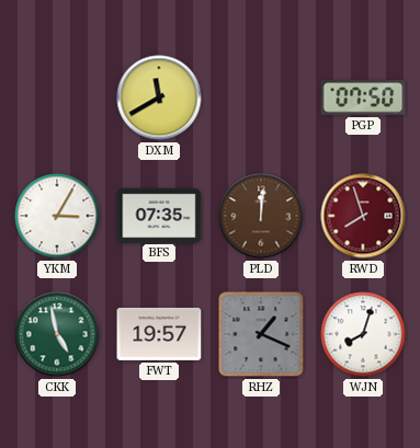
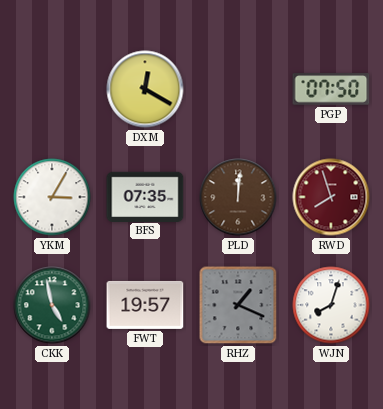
DXM: 11:40 -> 12:20 (145, 89)
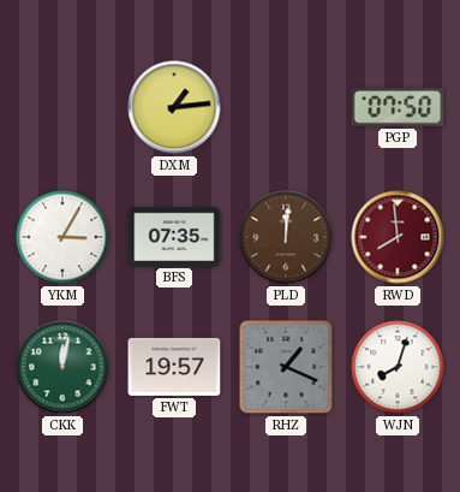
DXM: 12:20 -> 1:14 (174, 107)
RWD: 7:57 -> 7:59 (398, 237)
CKK: 4:58 -> 12:02 (62, 367)
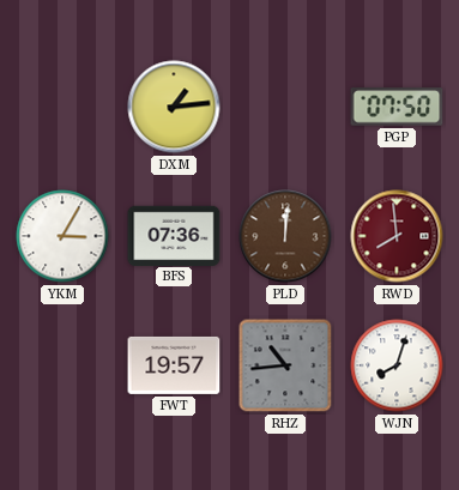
BFS: 07:35 -> 07:36 (174, 235)
CKK: 12:02 -> none (62, 367)
RHZ: 1:19 -> 10:44 (285, 365)
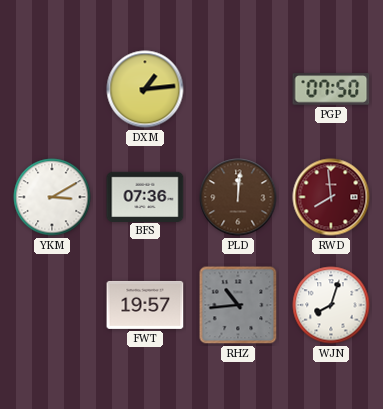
YKM: 3:05 -> 3:10 (52, 197)
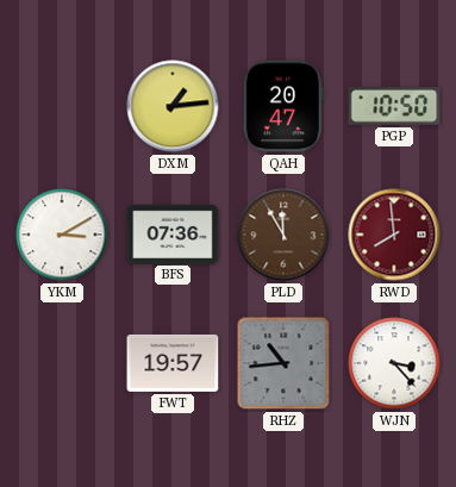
QAH: none -> 20:47 (283, 106)
PGP: 07:50 -> 10:50 (394, 106)
PLD: 12:01 -> 11:55 (283, 235)
WJN: 8:03 -> 3:23 (394, 363)
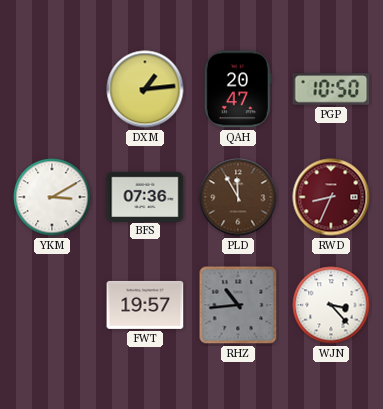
RWD: 7:59 -> 8:34 (331, 197)
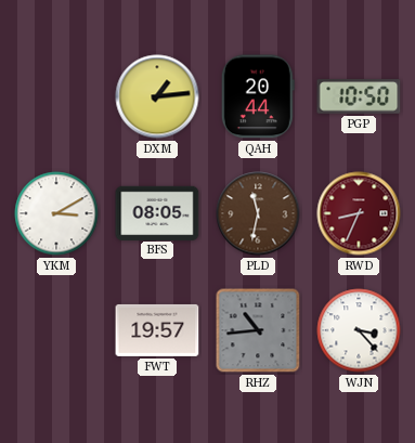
QAH: 20:47 -> 20:44 (258, 96)
BFS: 07:36 -> 08:05 (157, 212)
PLD: 11:55 -> 11:32 (258, 213)
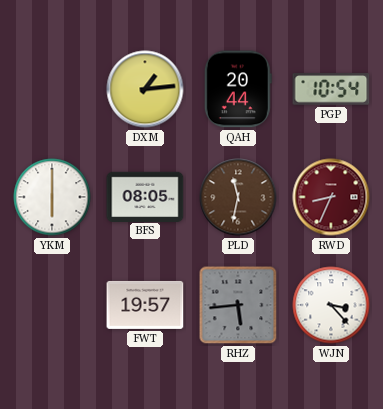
PGP: 10:50 -> 10:54 (331, 89)
YKM: 3:10 -> 6:00 (52, 197)
RHZ: 10:44 -> 5:44 (238, 305)
